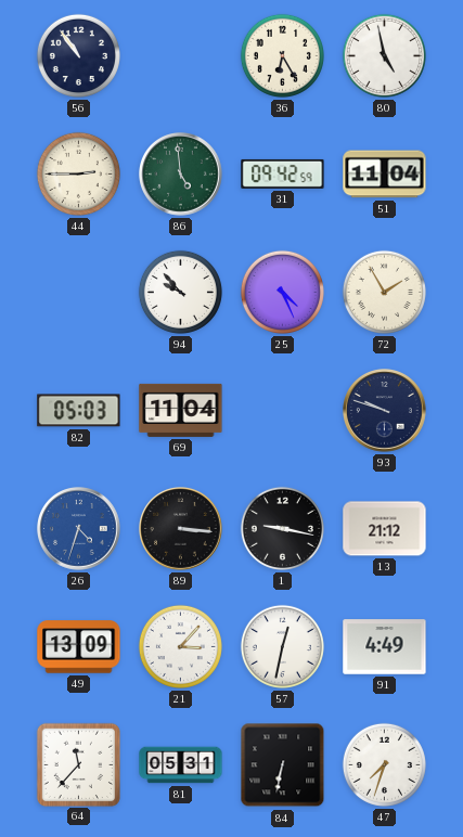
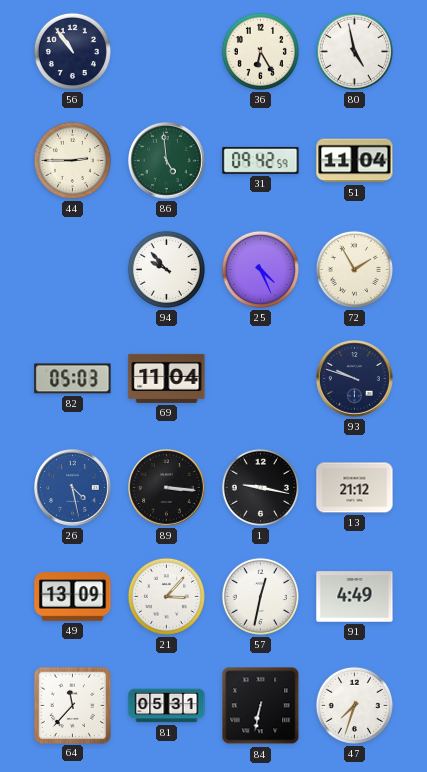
26: 4:33 -> 4:28 (73, 488)
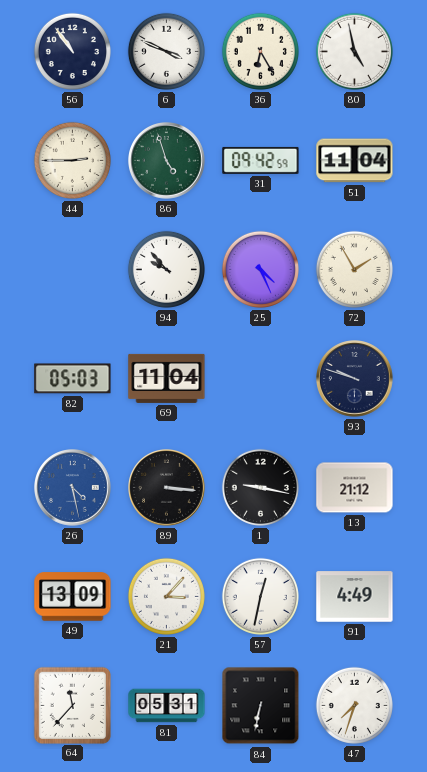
6: none -> 3:49 (166, 51)
86: 4:59 -> 4:57 (167, 161)
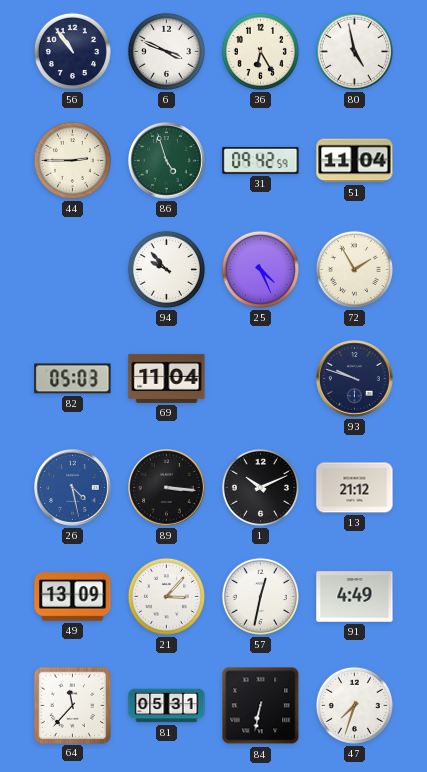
1: 9:17 -> 10:11 (260, 487)
